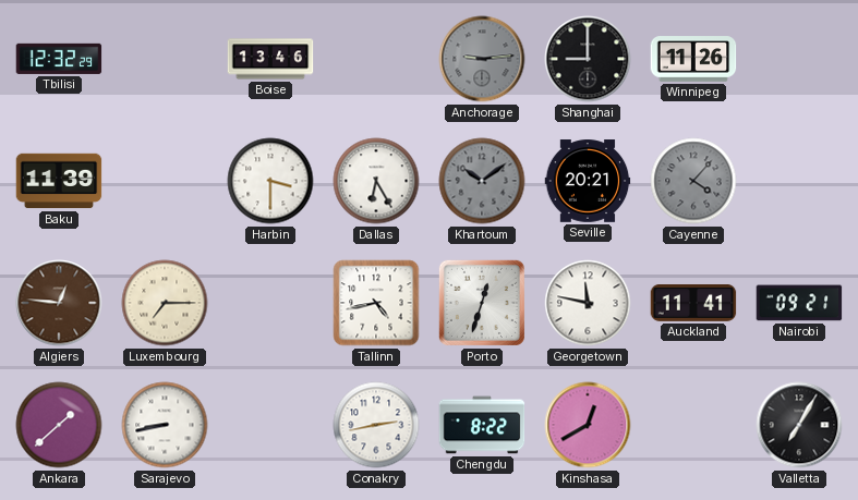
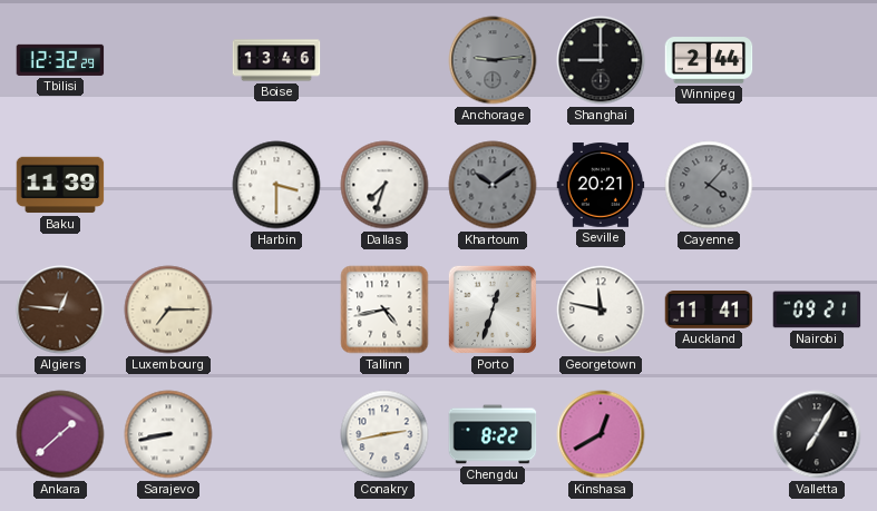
Winnipeg: 11:26 -> 2:44 (709, 60)
Dallas: 6:25 -> 7:33 (384, 185)
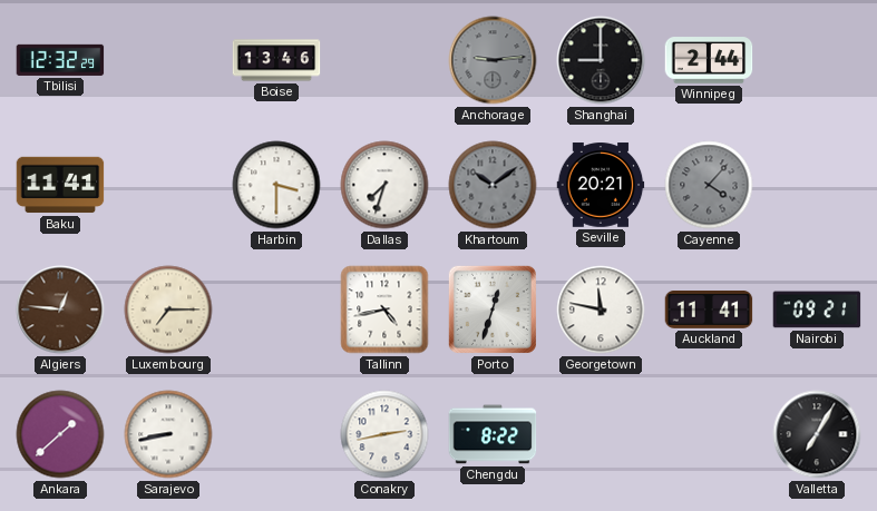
Baku: 11:39 -> 11:41 (60, 185)
Kinshasa: 12:40 -> none (601, 434)
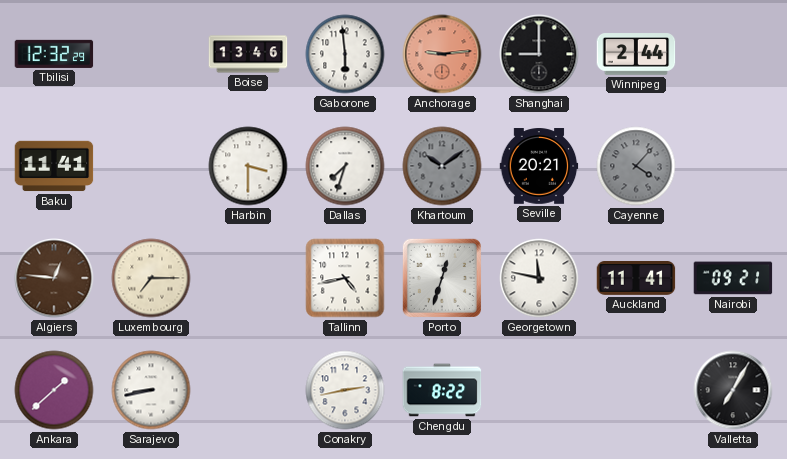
Gaborone: none -> 5:59 (345, 54)
Anchorage dial: grey -> salmon (442, 54)
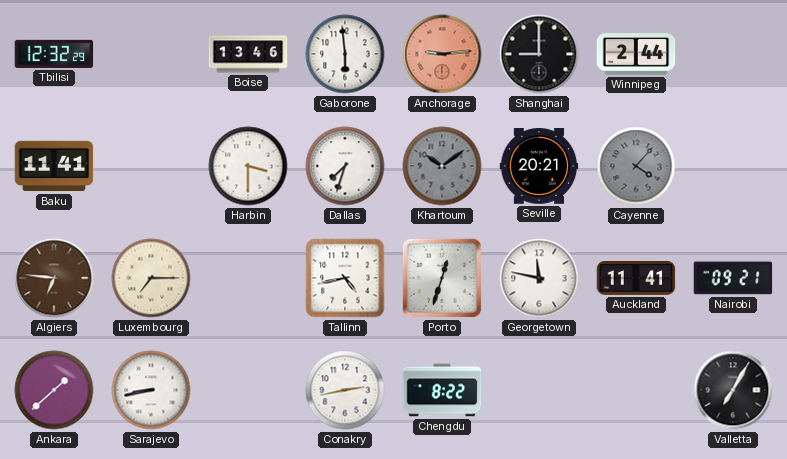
Algiers: 12:46 -> 6:46 (54, 278)
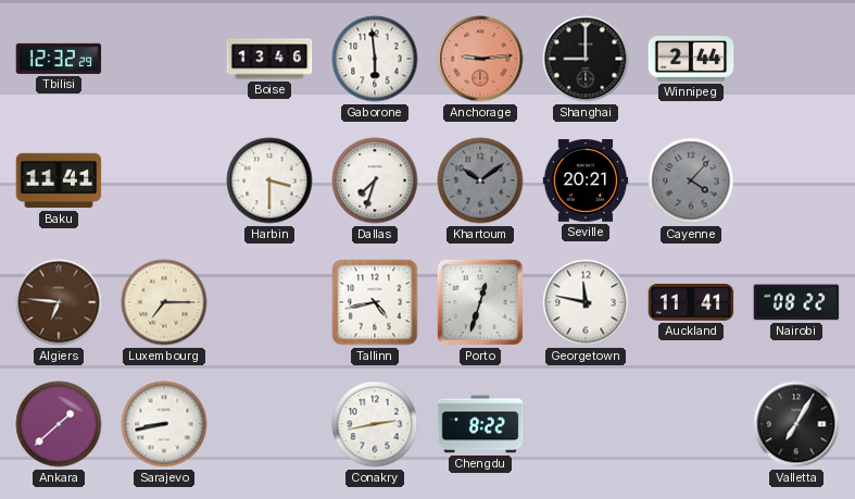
Nairobi: 09:21 -> 08:22 (796, 302)
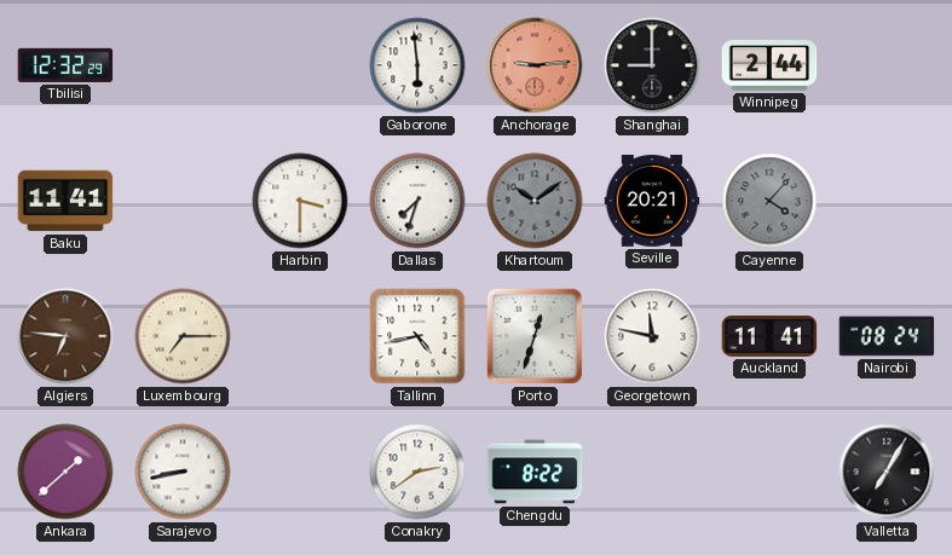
Boise: 13:46 -> none (269, 59)
Nairobi: 08:22 -> 08:24 (887, 336)
Conakry: 2:43 -> 2:39 (417, 472)
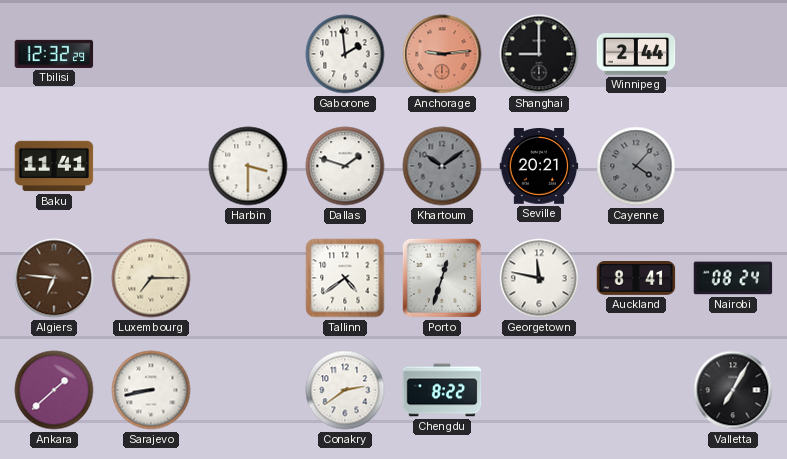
Gaborone: 5:59 -> 1:59 (345, 54)
Dallas: 7:33 -> 1:48 (345, 166)
Tallinn: 4:43 -> 4:39 (345, 278)
Auckland: 11:41 -> 8:41 (636, 279)
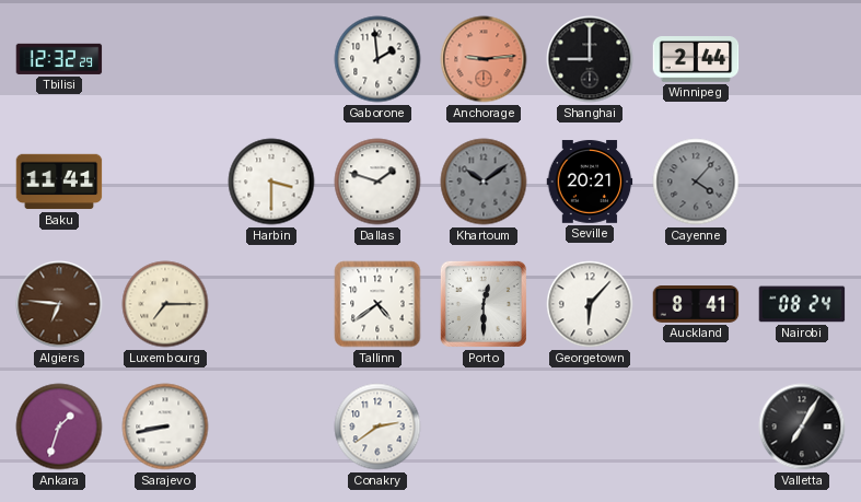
Porto: 12:33 -> 12:30 (484, 304)
Georgetown: 11:47 -> 6:07 (590, 304)
Ankara: 1:38 -> 1:33 (59, 427)
Chengdu: 8:22 -> none (442, 390)
